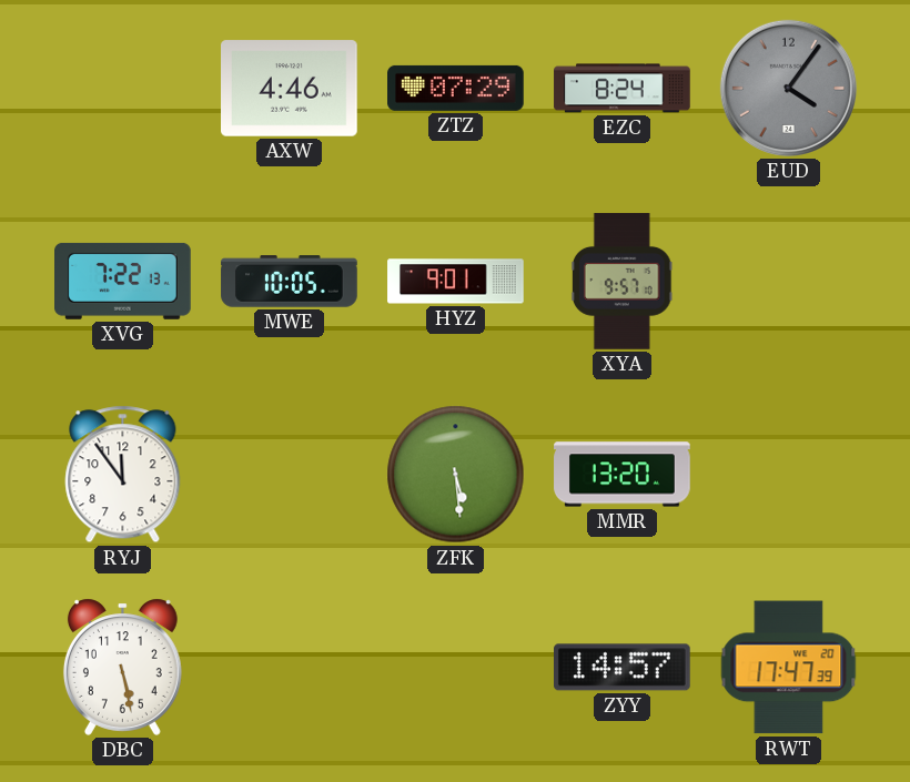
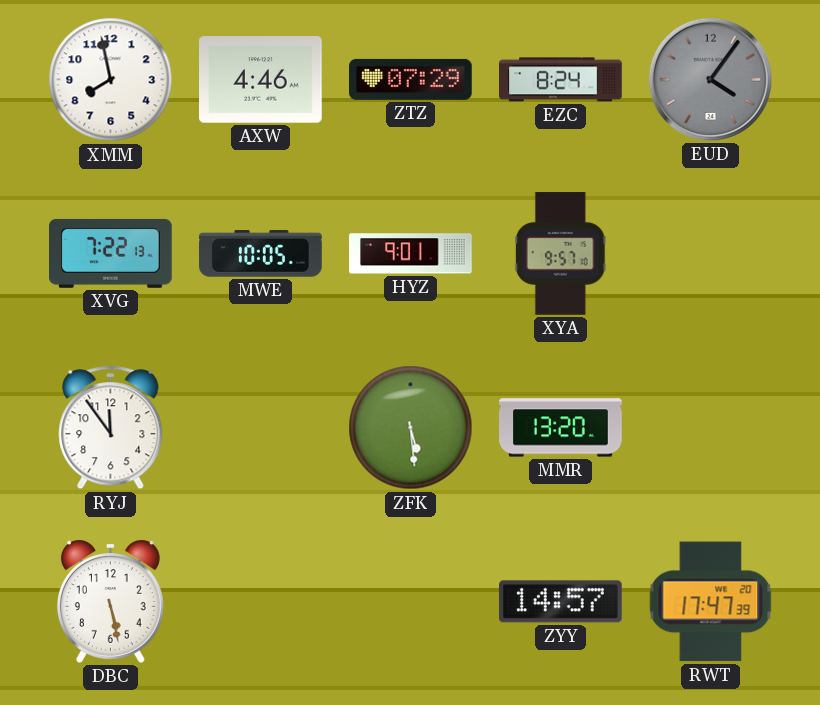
XMM: none -> 7:58 (111, 80)
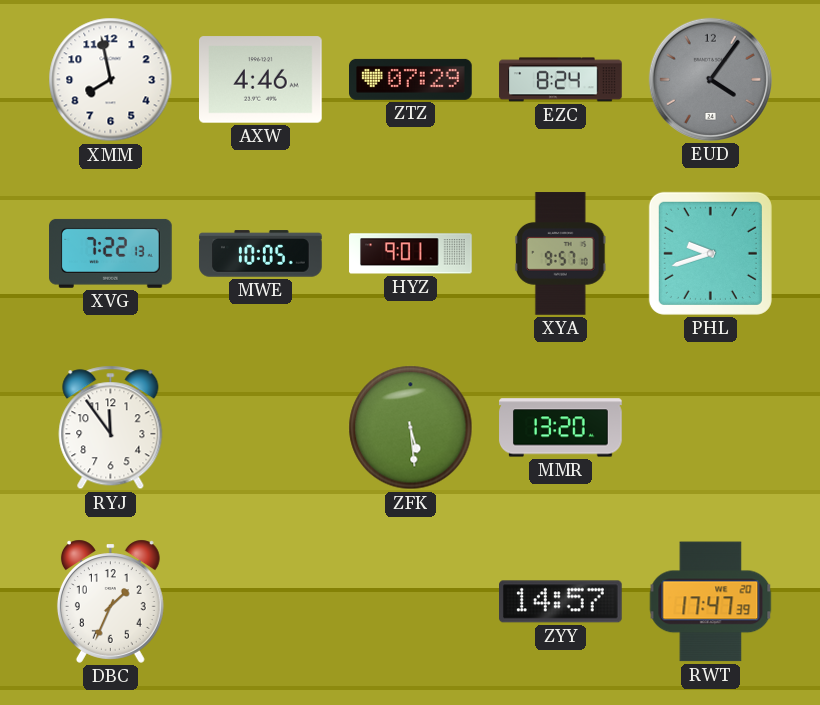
PHL: none -> 9:42 (710, 253)
DBC: 5:28 -> 1:34 (110, 601)
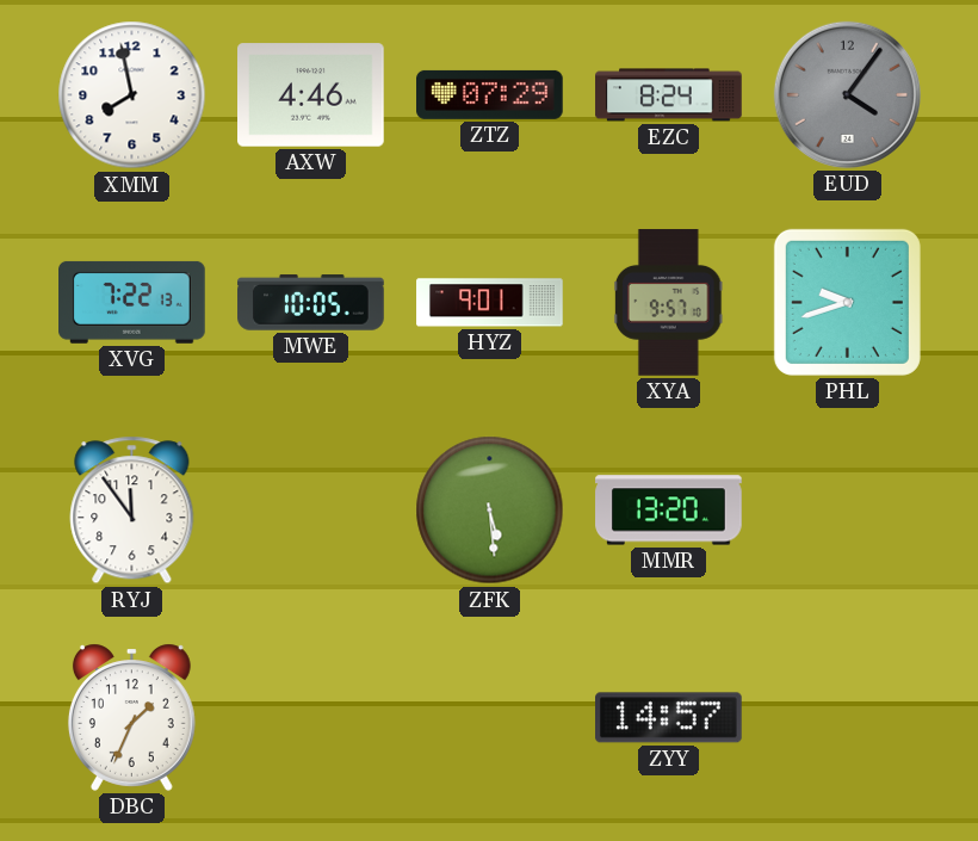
RWT: 17:47 -> none (711, 602)
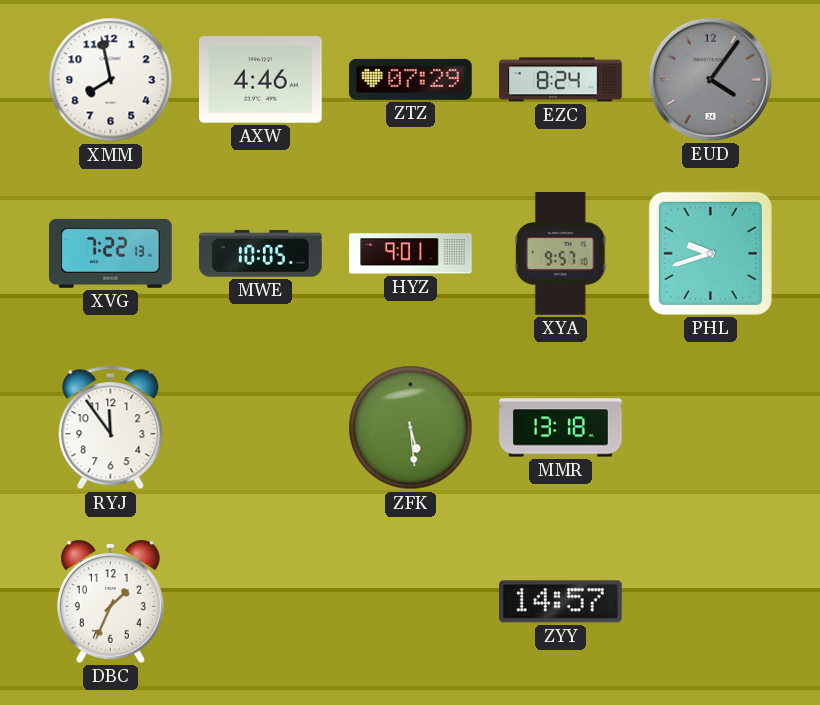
MMR: 13:20 -> 13:18 (561, 428)
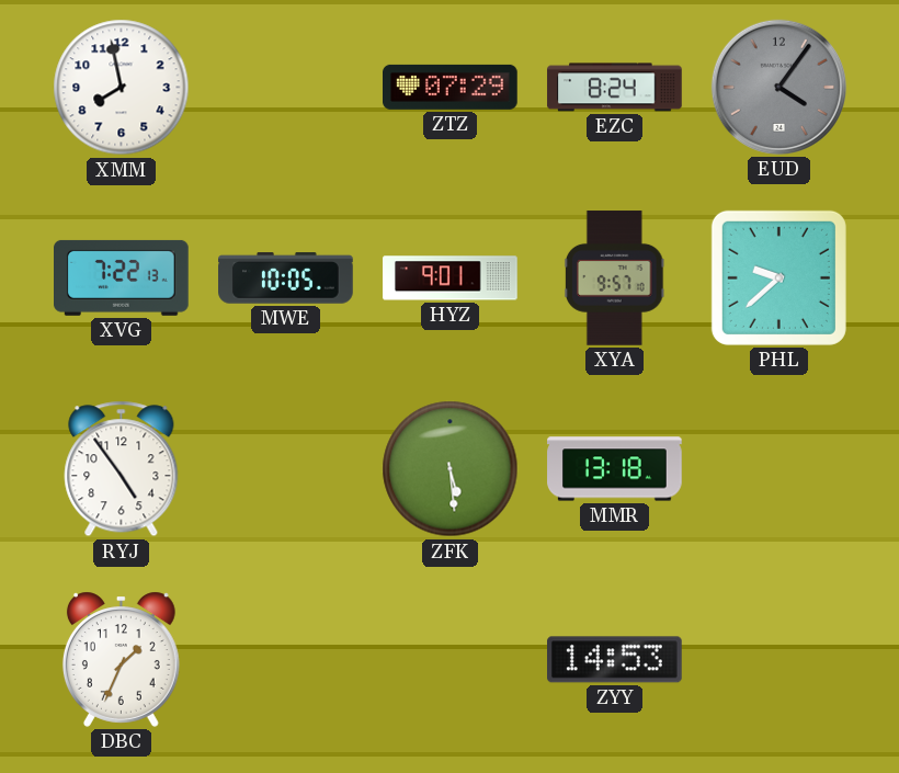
AXW: 4:46 -> none (261, 80)
PHL: 9:42 -> 9:38 (778, 277)
RYJ: 11:54 -> 4:54 (122, 469)
ZYY: 14:57 -> 14:53 (615, 660)
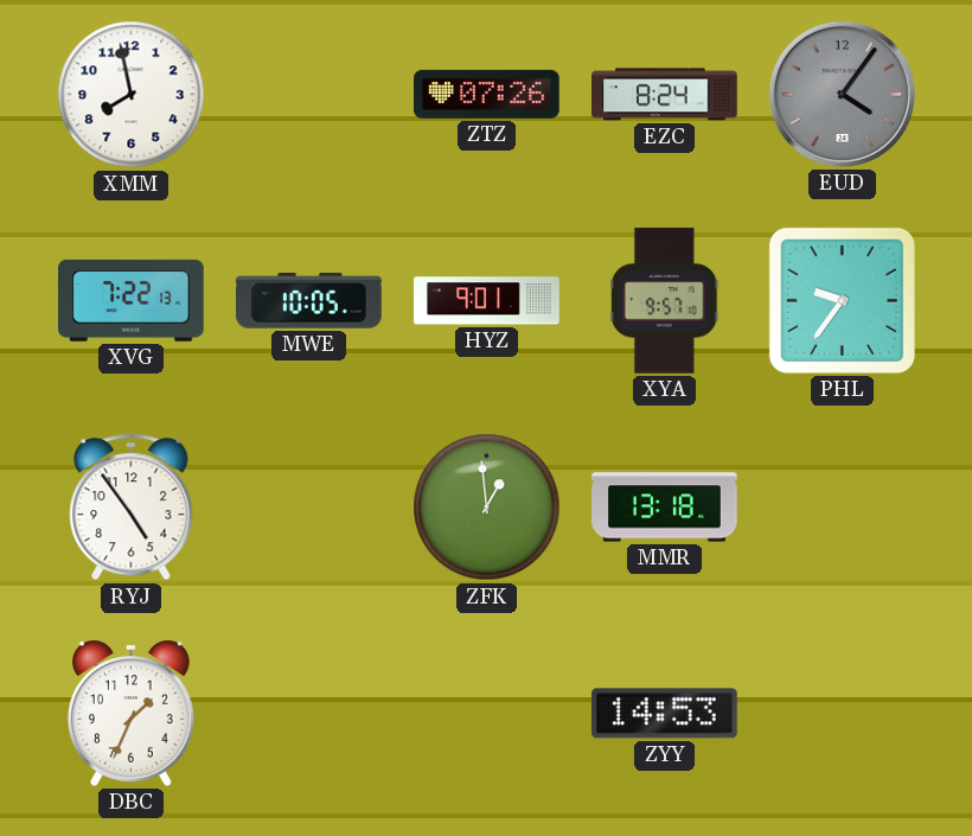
ZTZ: 07:29 -> 07:26 (487, 94)
PHL: 9:38 -> 9:36 (842, 300)
ZFK: 5:29 -> 12:59 (487, 508)
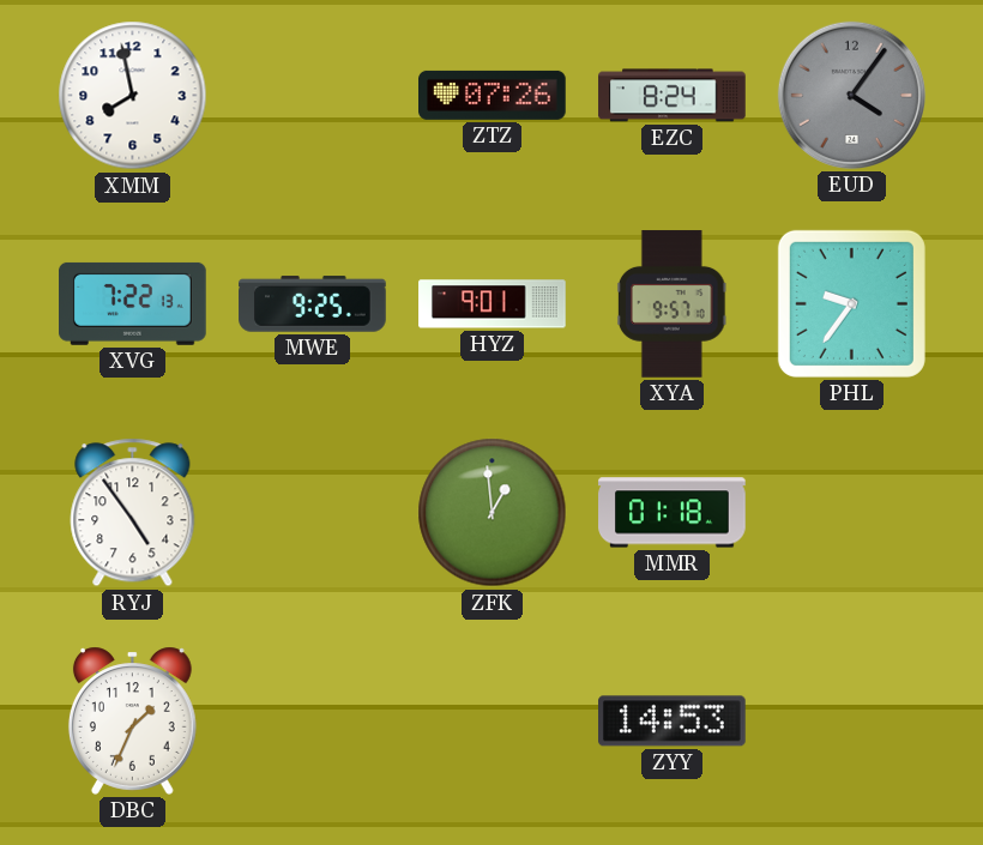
MWE: 10:05 -> 9:25 (313, 304)
MMR: 13:18 -> 01:18 (673, 513)
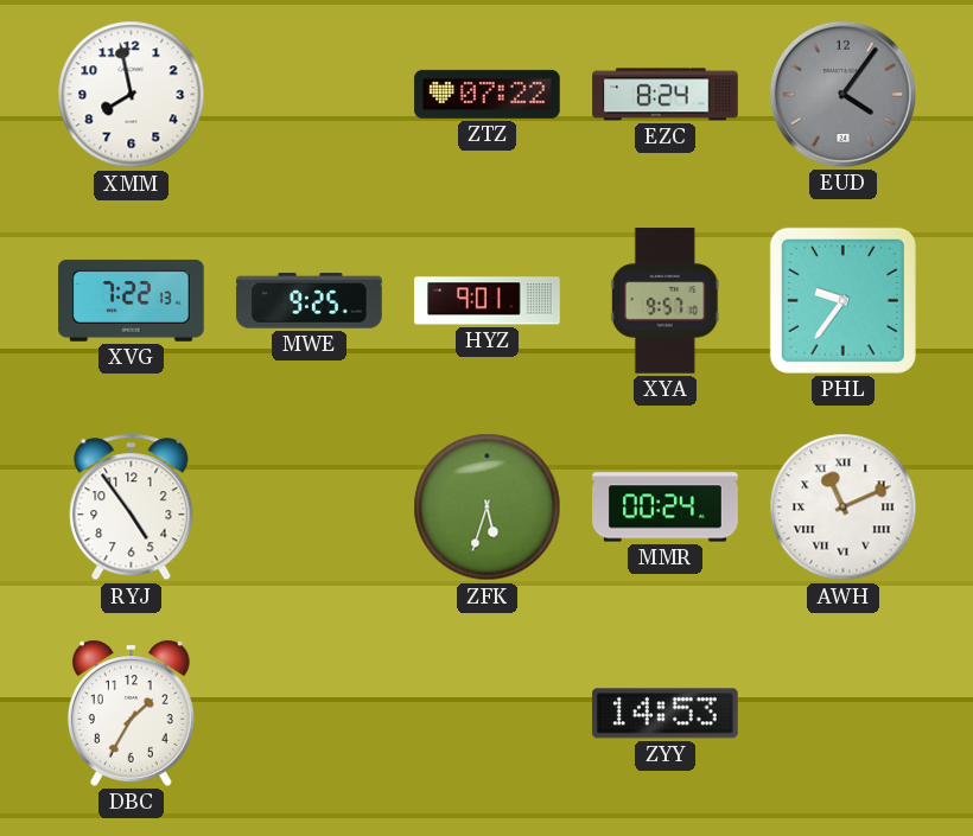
ZTZ: 07:26 -> 07:22 (488, 94)
ZFK: 12:59 -> 5:33 (488, 508)
MMR: 01:18 -> 00:24 (666, 508)
AWH: none -> 11:11 (844, 508)
DBC: 1:34 -> 1:35 (131, 713)
